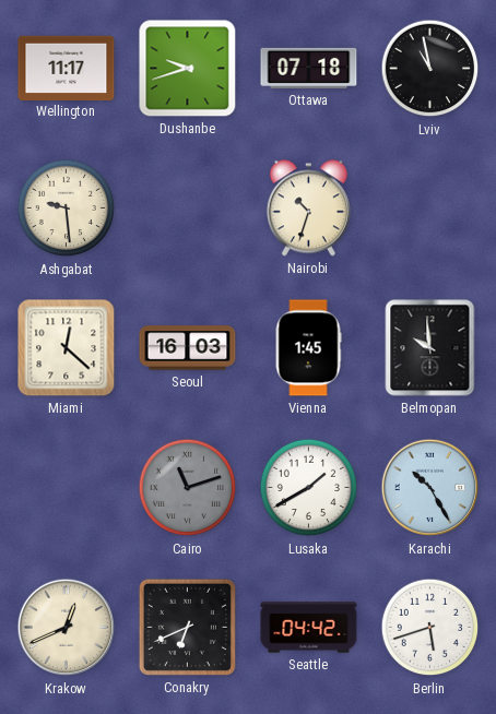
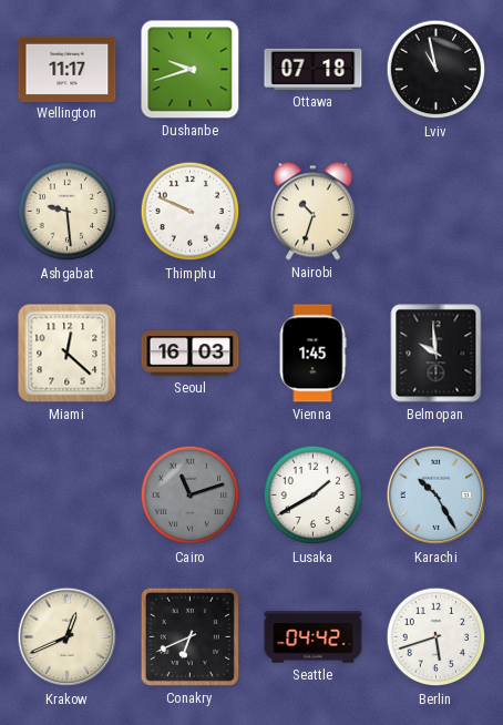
Thimphu: none -> 9:49 (191, 212)
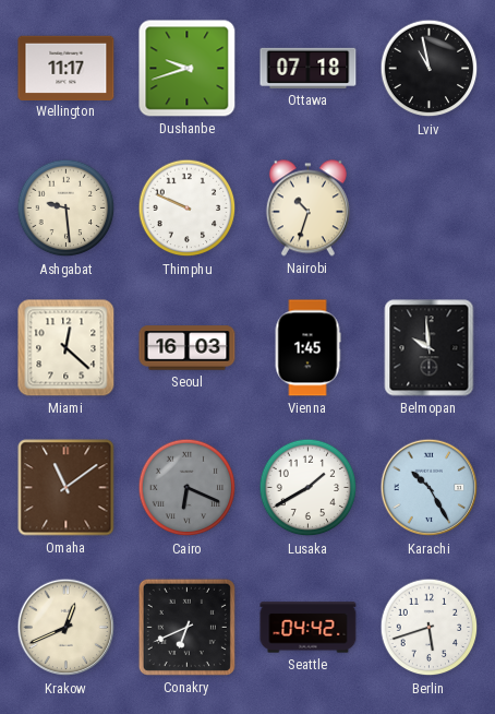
Omaha: none -> 11:09 (67, 488)
Cairo: 11:12 -> 6:19 (188, 488)
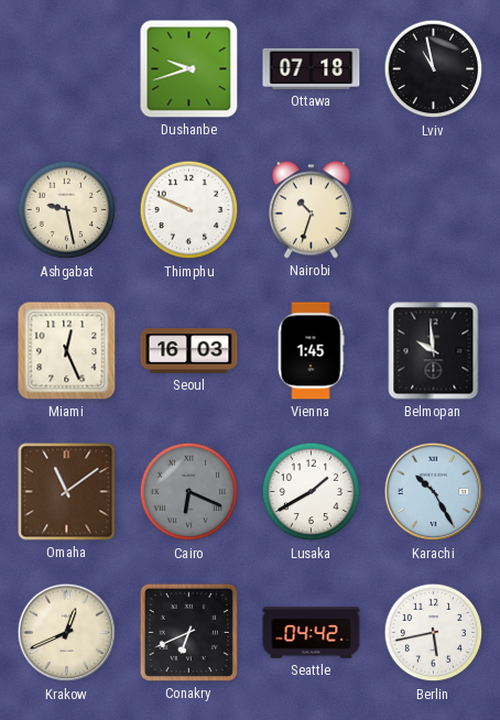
Wellington: 11:17 -> none (67, 68)
Ashgabat: 9:29 -> 9:28 (67, 210)
Miami: 12:22 -> 12:26 (67, 351)
Berlin: 5:42 -> 5:43 (434, 633)
